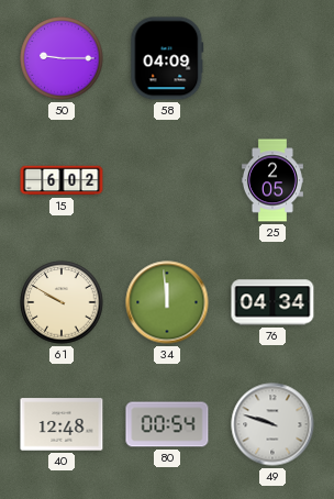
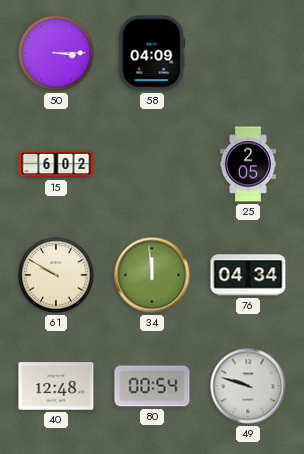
50: 9:15 -> 3:15 (56, 53)
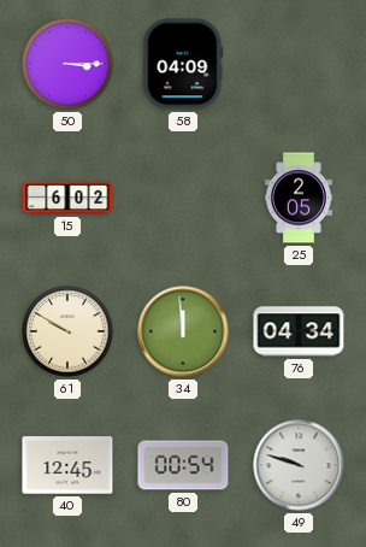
40: 12:48 -> 12:45 (67, 465)
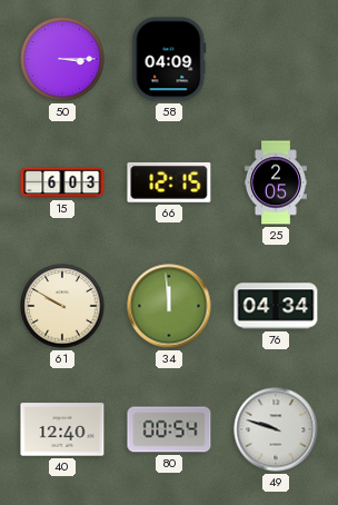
15: 6:02 -> 6:03 (62, 182)
66: none -> 12:15 (169, 182)
40: 12:45 -> 12:40 (62, 429)
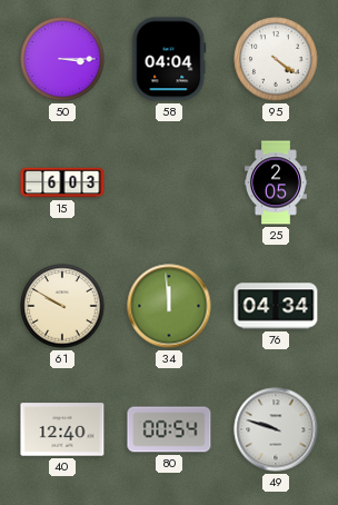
58: 04:09 -> 04:04 (169, 59)
95: none -> 4:21 (276, 59)
66: 12:15 -> none (169, 182)
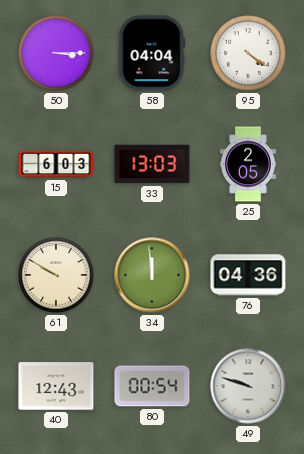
33: none -> 13:03 (152, 164)
76: 04:34 -> 04:36 (248, 275)
40: 12:40 -> 12:43 (56, 386)
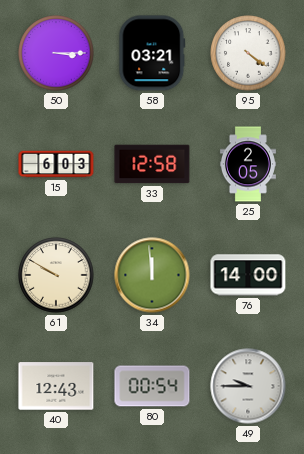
58: 04:04 -> 03:21 (152, 53)
33: 13:03 -> 12:58 (152, 164)
76: 04:36 -> 14:00 (248, 275)
49: 9:48 -> 9:45 (248, 386)
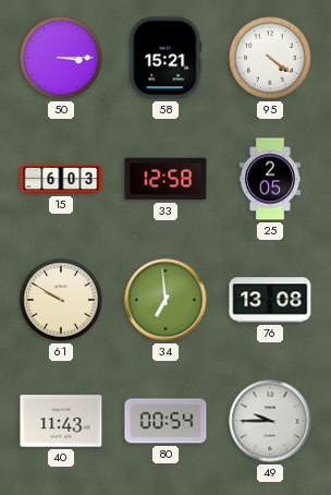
58: 03:21 -> 15:21 (165, 58)
34: 11:59 -> 6:59 (165, 300)
76: 14:00 -> 13:08 (270, 300)
40: 12:43 -> 11:43 (61, 421)
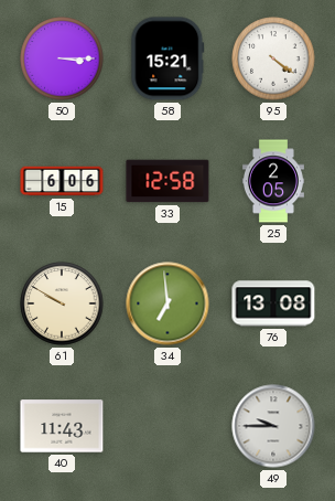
15: 6:03 -> 6:06 (62, 181)
80: 00:54 -> none (165, 421)
